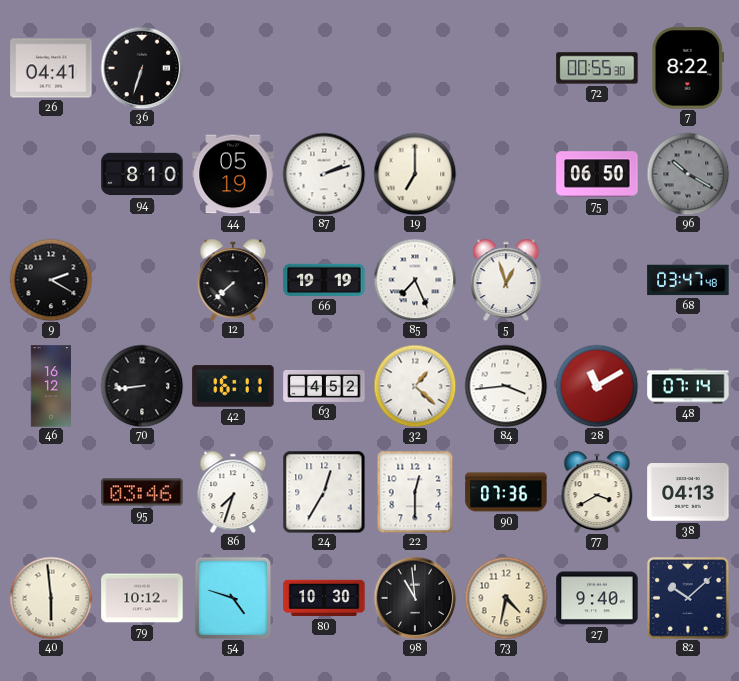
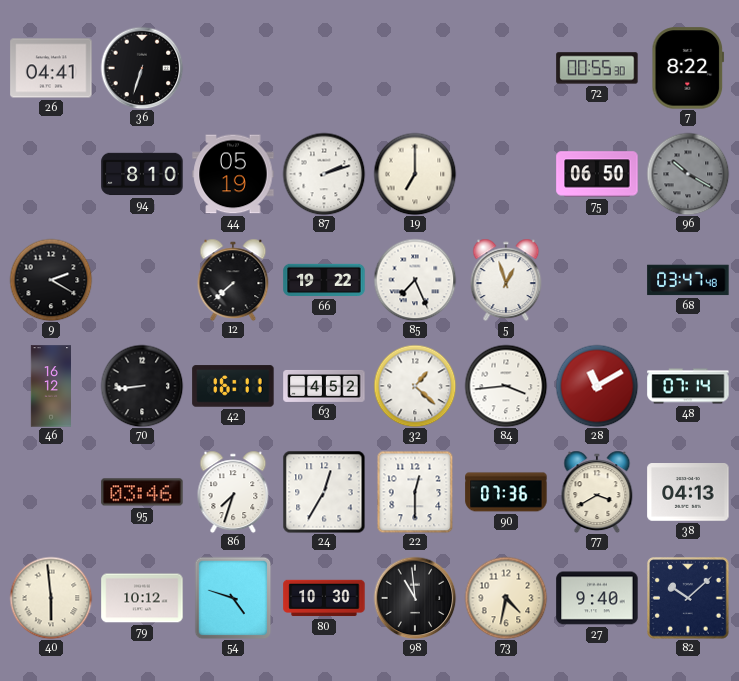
66: 19:19 -> 19:22 (324, 280)
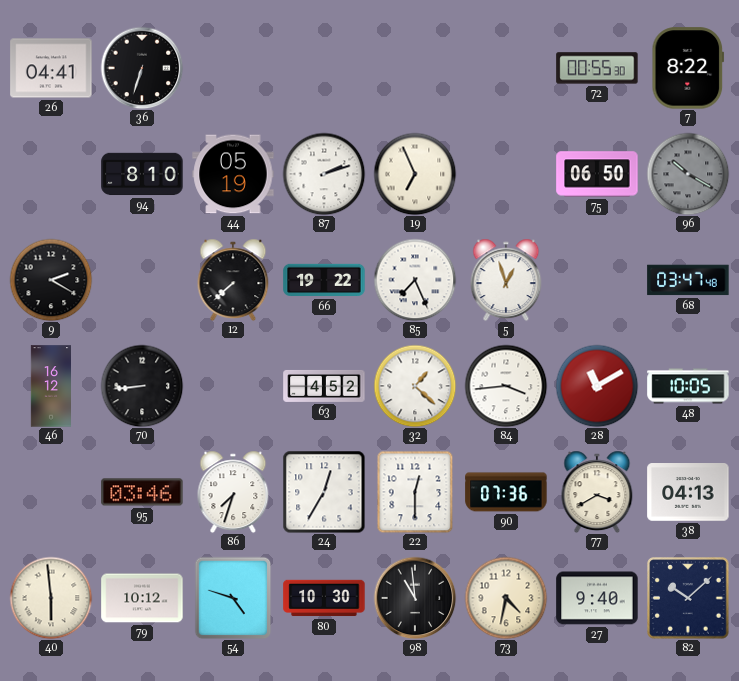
19: 7:00 -> 6:56 (415, 174)
42: 16:11 -> none (233, 386)
48: 07:14 -> 10:05 (688, 386)
